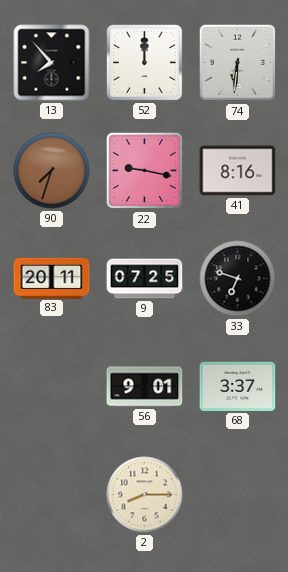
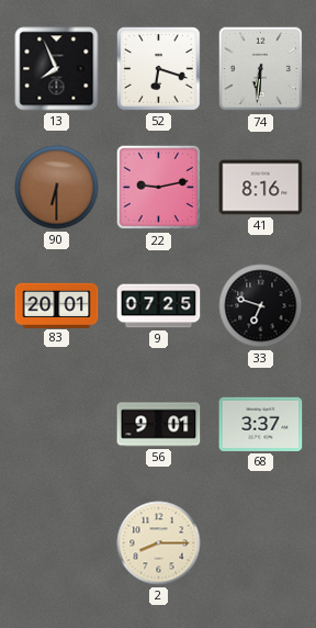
13: 7:53 -> 7:56 (57, 69)
52: 12:00 -> 6:18 (159, 69)
90: 7:33 -> 6:30 (57, 188)
22: 9:17 -> 9:13 (159, 188)
83: 20:11 -> 20:01 (57, 305)
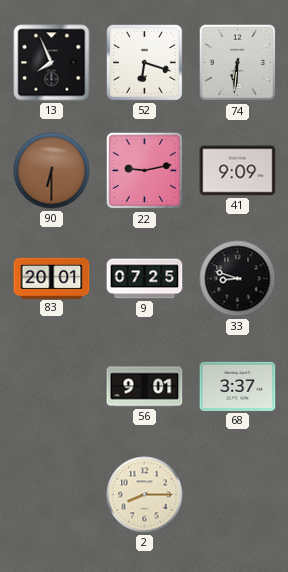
41: 8:16 -> 9:09 (238, 171)
33: 6:48 -> 8:48 (238, 279)
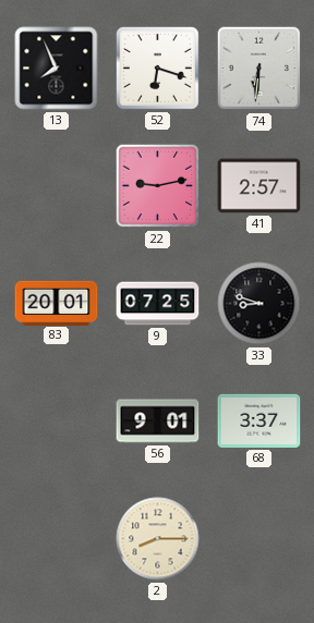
90: 6:30 -> none (52, 171)
41: 9:09 -> 2:57 (259, 186)
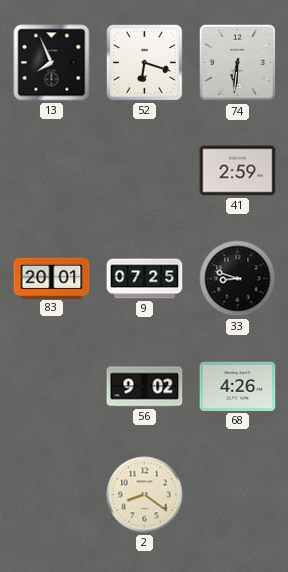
22: 9:13 -> none (158, 186)
41: 2:57 -> 2:59 (238, 171)
56: 9:01 -> 9:02 (145, 387)
68: 3:37 -> 4:26 (238, 386)
2: 8:15 -> 8:21 (145, 495)
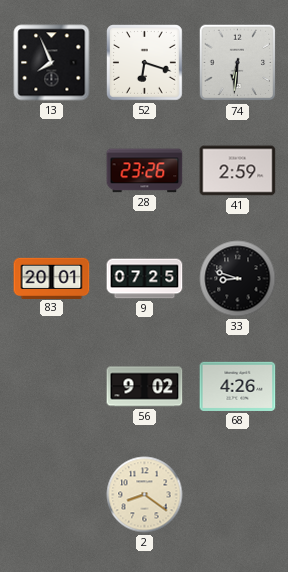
28: none -> 23:26 (145, 171)
